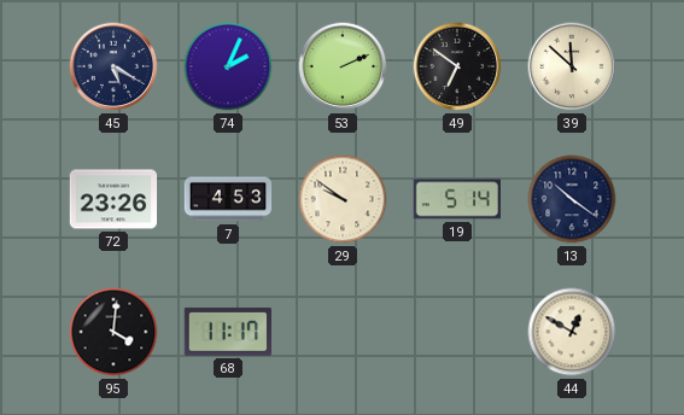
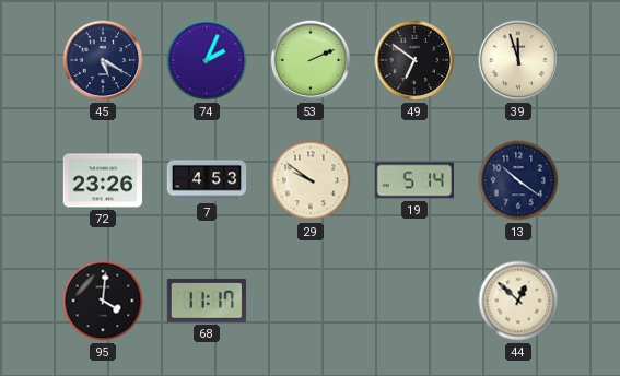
39: 11:52 -> 11:57 (518, 60)
44: 12:50 -> 12:52 (518, 301)
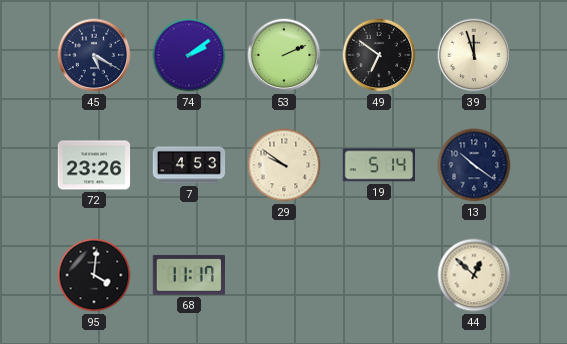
74: 2:04 -> 2:09 (189, 55)
